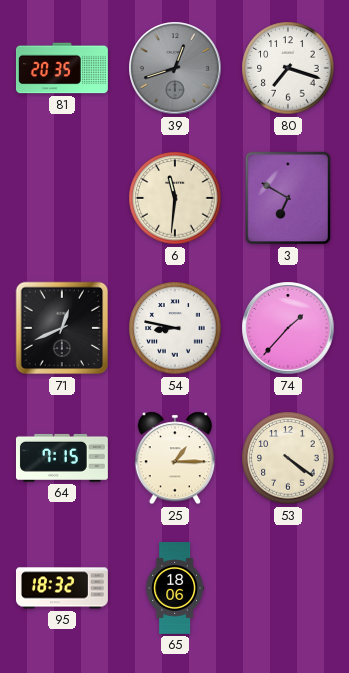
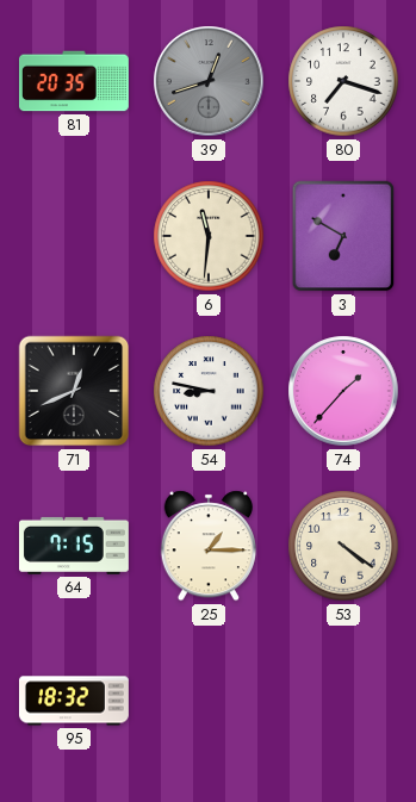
65: 18:06 -> none (174, 589)
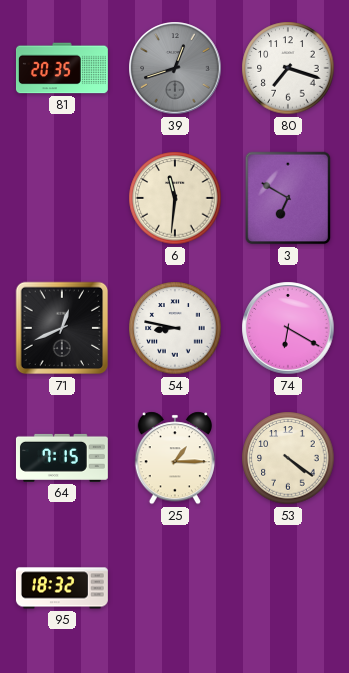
74: 1:37 -> 6:20 (288, 328)
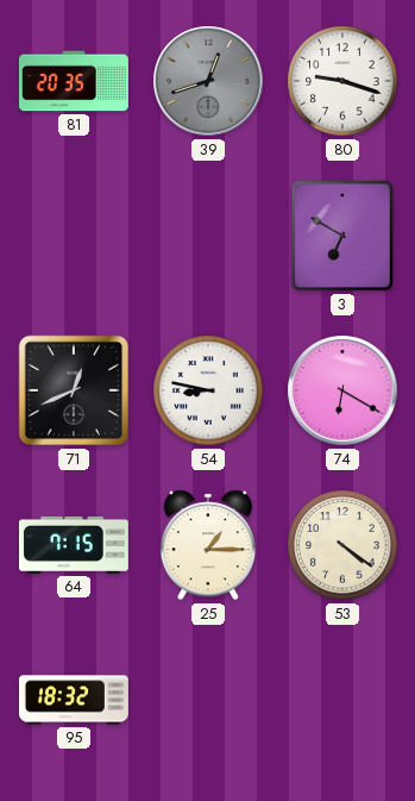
80: 7:18 -> 9:18 (342, 81)
6: 11:31 -> none (175, 198)
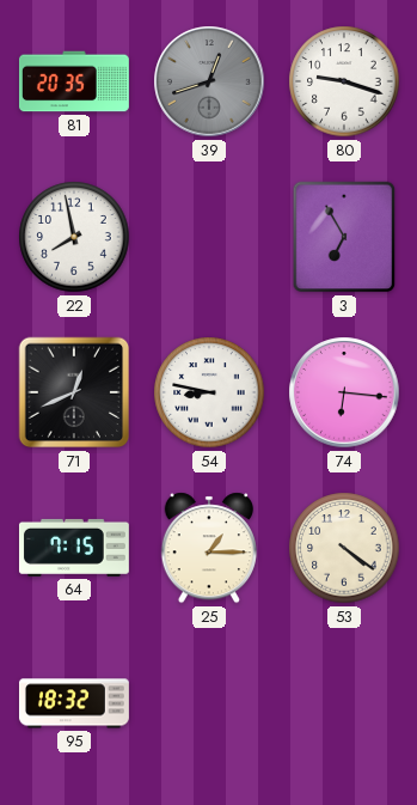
22: none -> 7:58 (74, 237)
3: 6:50 -> 6:55 (344, 237)
74: 6:20 -> 6:16 (344, 392)
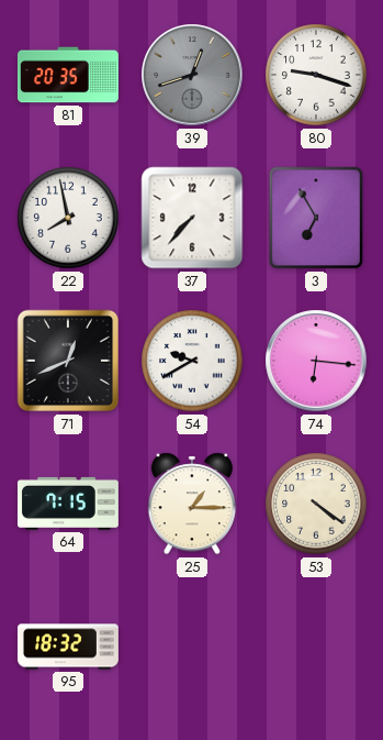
37: none -> 7:37 (192, 218)
54: 8:47 -> 9:40 (192, 361)
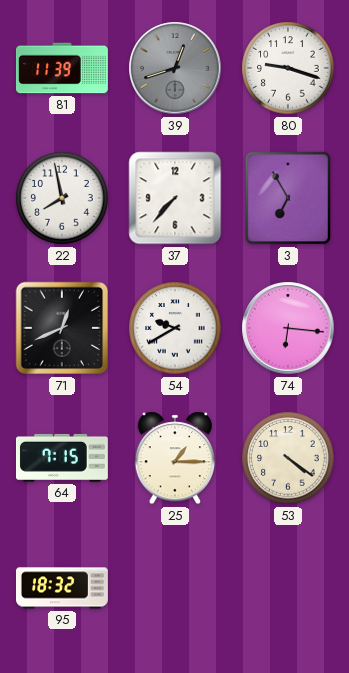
81: 20:35 -> 11:39 (62, 68)
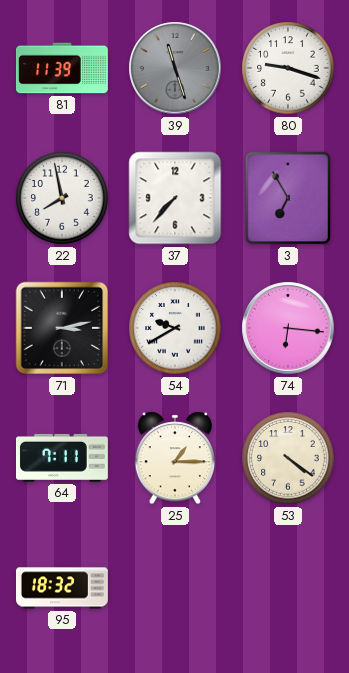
39: 12:42 -> 11:27 (175, 68)
71: 12:41 -> 3:13 (62, 328)
64: 7:15 -> 7:11 (62, 458)
